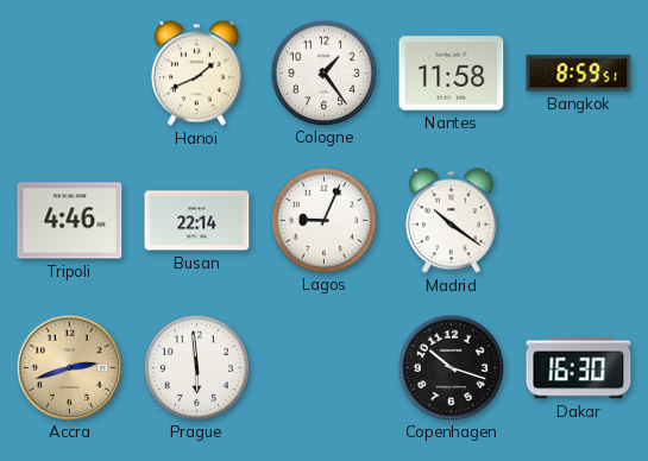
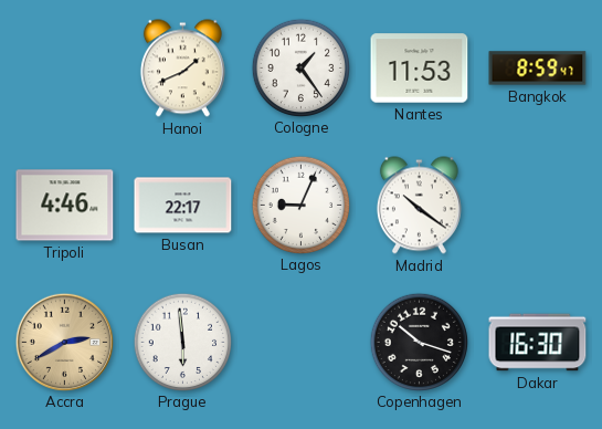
Nantes: 11:58 -> 11:53 (420, 69)
Bangkok: 8:59:51 -> 8:59:47 (538, 69)
Busan: 22:14 -> 22:17 (183, 206)
Accra: 2:42 -> 2:40 (64, 342)
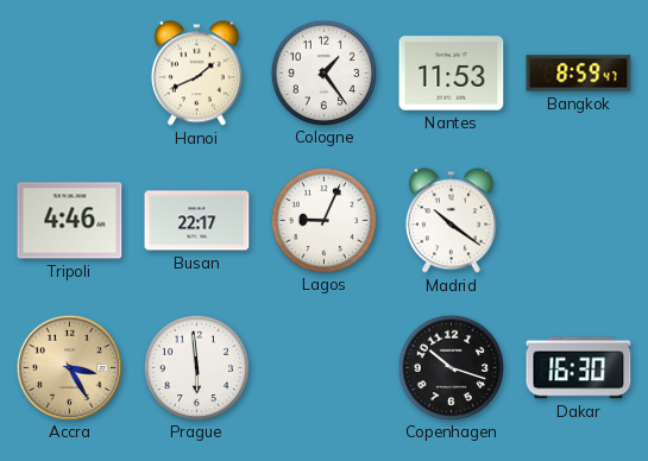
Accra: 2:40 -> 3:25 (69, 367)
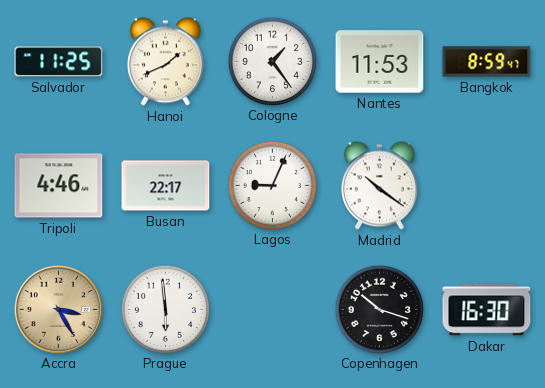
Salvador: none -> 11:25 (59, 62)
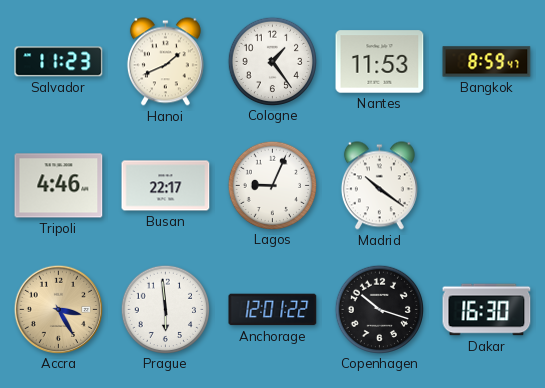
Salvador: 11:25 -> 11:23 (59, 62)
Anchorage: none -> 12:01 (273, 310)
